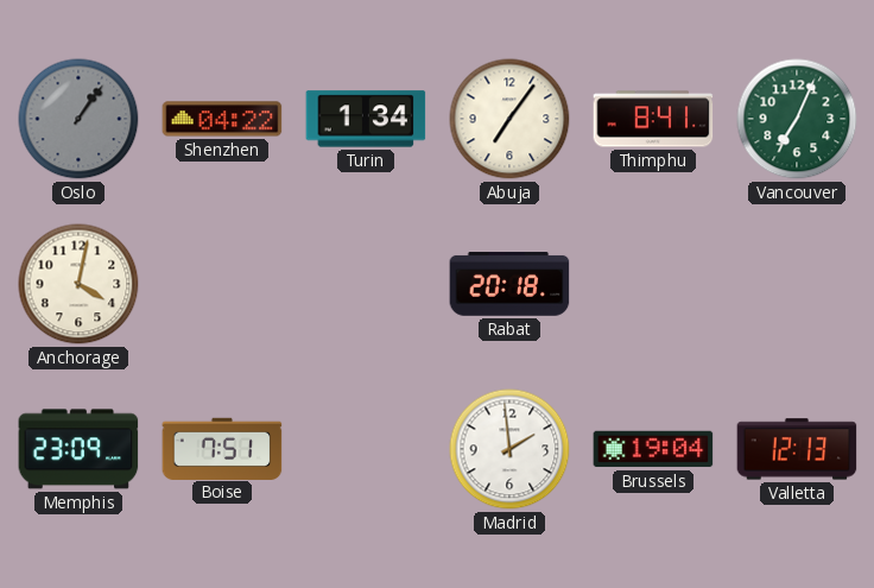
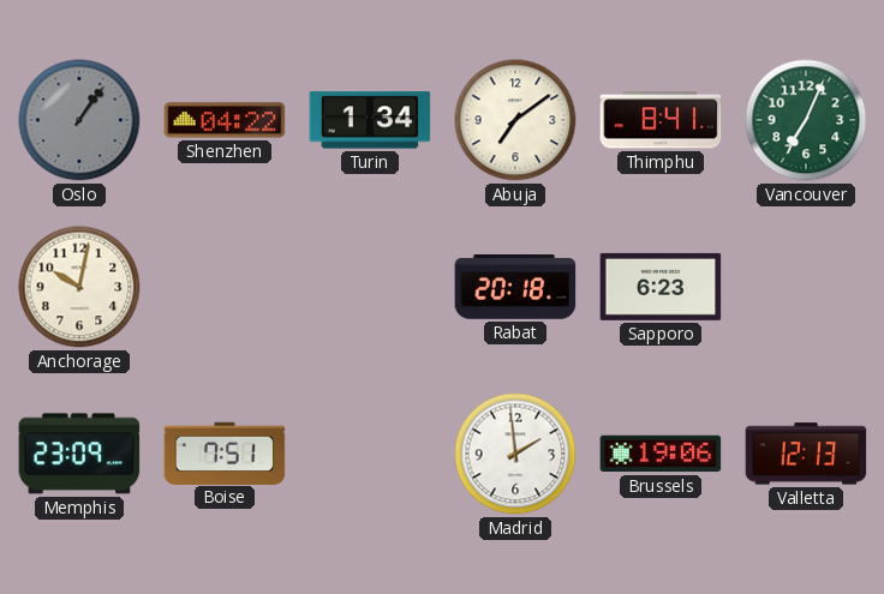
Abuja: 7:06 -> 7:09 (515, 120)
Anchorage: 4:02 -> 10:02 (79, 287)
Sapporo: none -> 6:23 (661, 287)
Brussels: 19:04 -> 19:06 (661, 454)
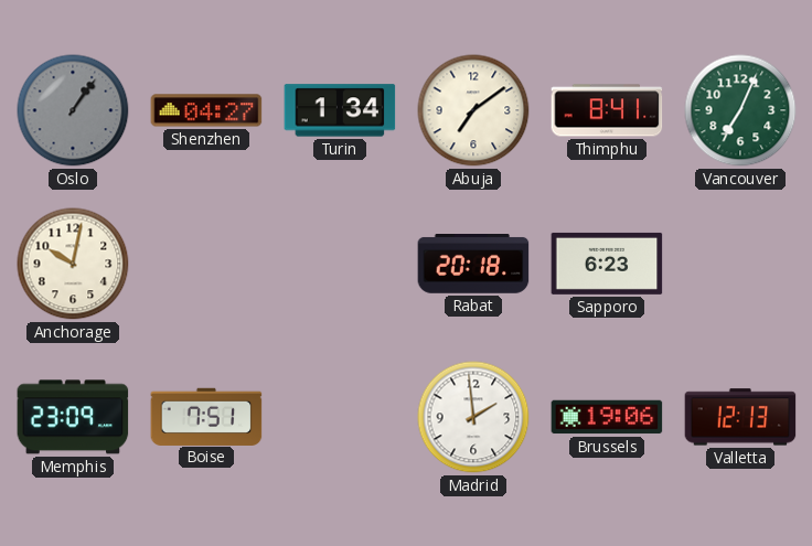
Shenzhen: 04:22 -> 04:27 (206, 110)
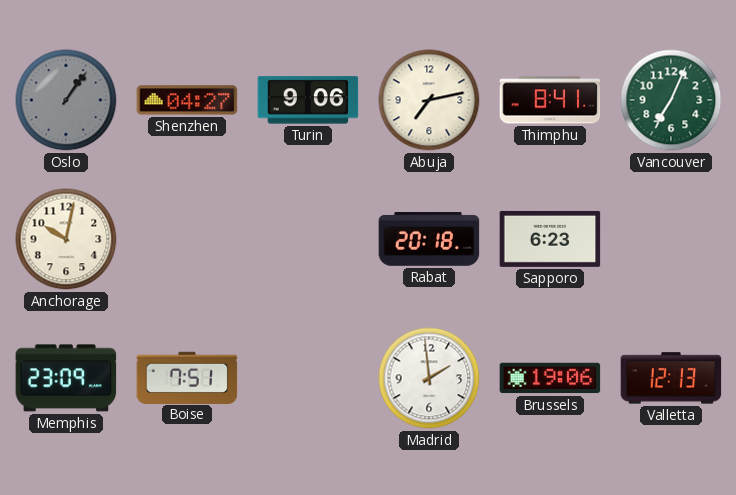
Turin: 1:34 -> 9:06 (308, 100)
Abuja: 7:09 -> 7:13 (429, 100)
